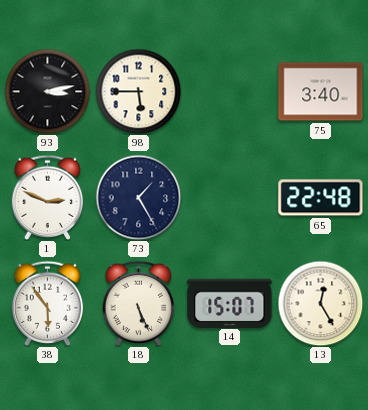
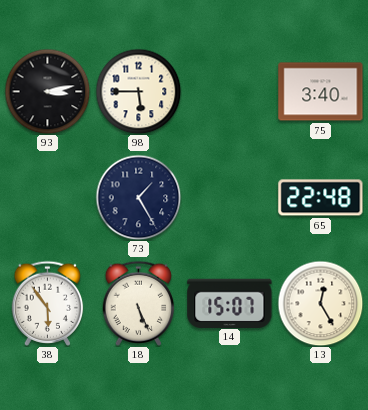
1: 2:49 -> none (48, 197)
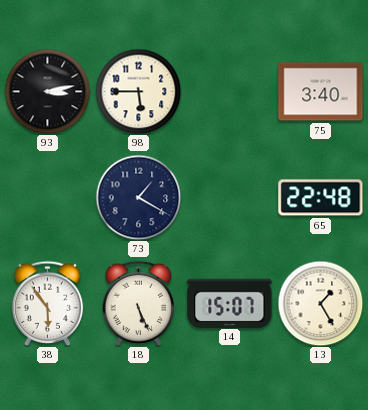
73: 1:25 -> 1:20 (138, 197)
13: 12:25 -> 1:25 (320, 303)
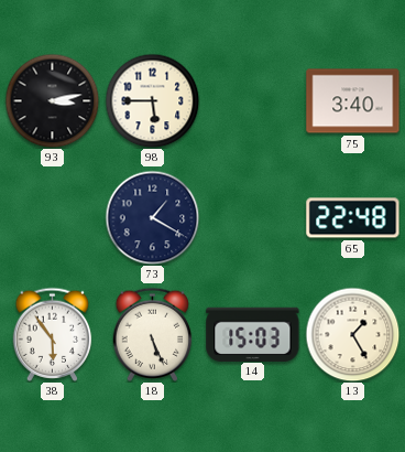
14: 15:07 -> 15:03 (253, 334)
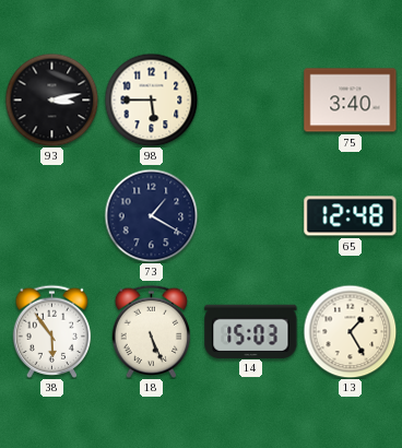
65: 22:48 -> 12:48 (351, 216)
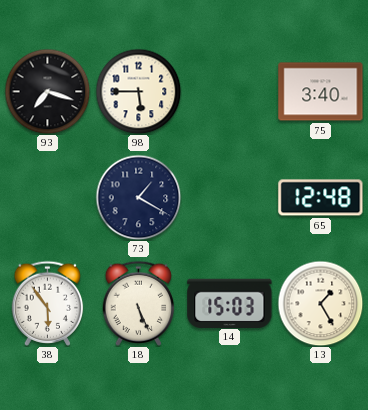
93: 3:13 -> 7:18 (47, 91)
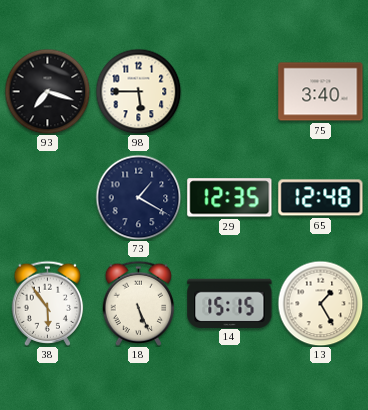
29: none -> 12:35 (230, 198)
14: 15:03 -> 15:15 (230, 303)
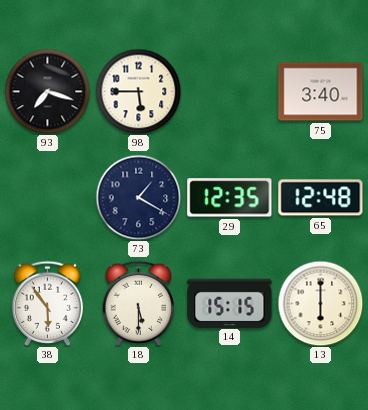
18: 5:26 -> 5:30 (139, 303)
13: 1:25 -> 6:00 (320, 303)
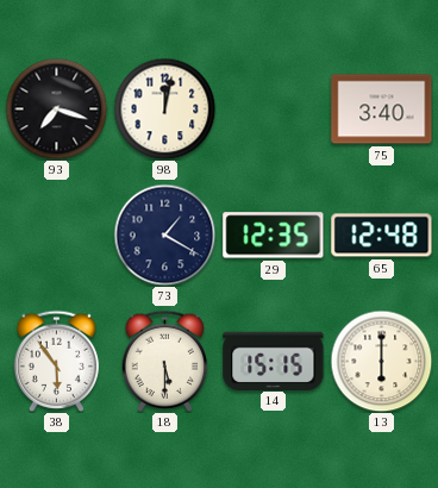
98: 5:45 -> 12:02 (164, 108)
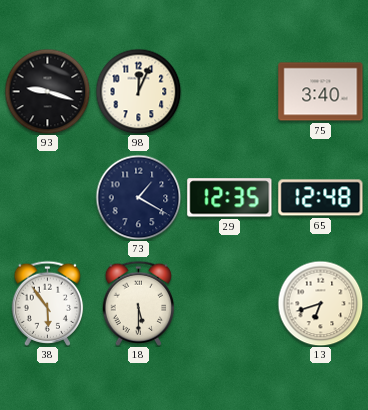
93: 7:18 -> 9:18 (47, 91)
98: 12:02 -> 12:04 (138, 91)
14: 15:15 -> none (274, 361)
13: 6:00 -> 6:42 (320, 303)
